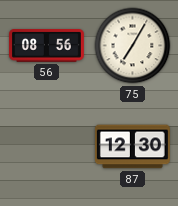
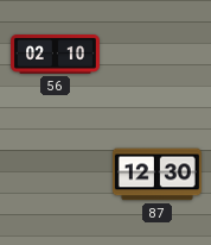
56: 08:56 -> 02:10 (56, 55)
75: 7:05 -> none (133, 46)
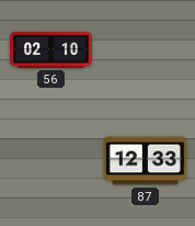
87: 12:30 -> 12:33 (145, 161)
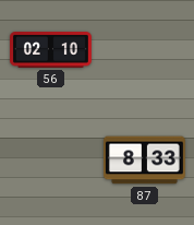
87: 12:33 -> 8:33 (144, 161)
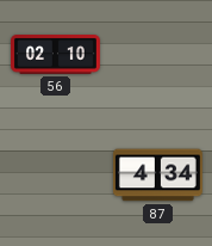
87: 8:33 -> 4:34 (157, 176)
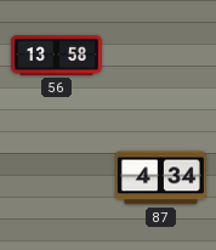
56: 02:10 -> 13:58 (57, 56)
